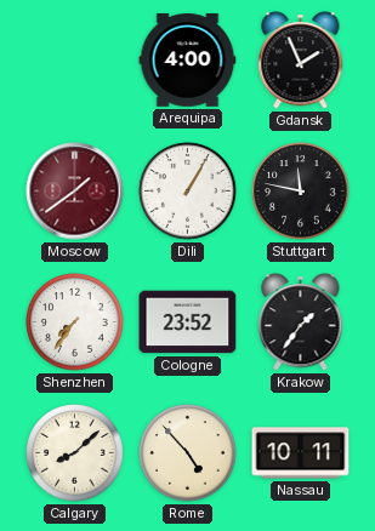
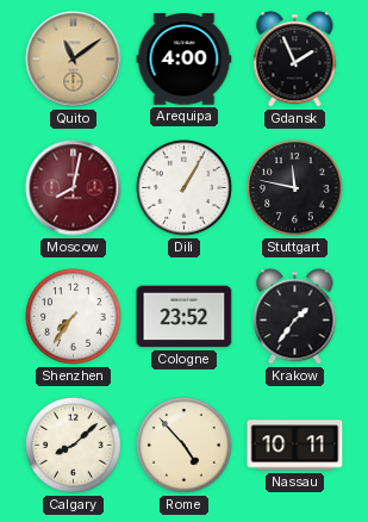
Quito: none -> 11:09 (74, 60)
Moscow: 1:39 -> 8:02 (74, 188)
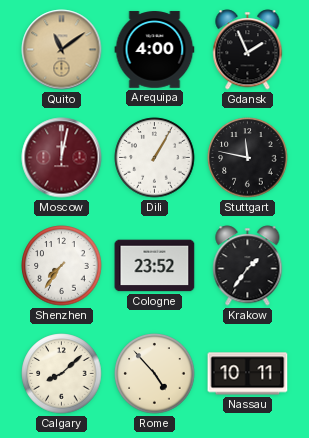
Moscow: 8:02 -> 12:02 (62, 158)
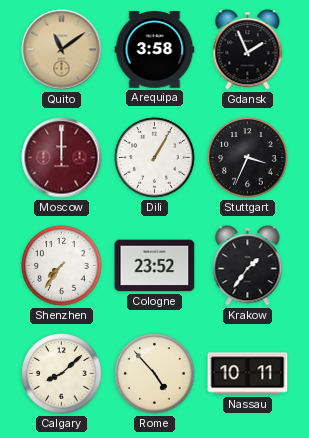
Arequipa: 4:00 -> 3:58 (155, 50)
Moscow: 12:02 -> 12:00 (62, 158)
Stuttgart: 11:47 -> 3:34 (248, 158)
